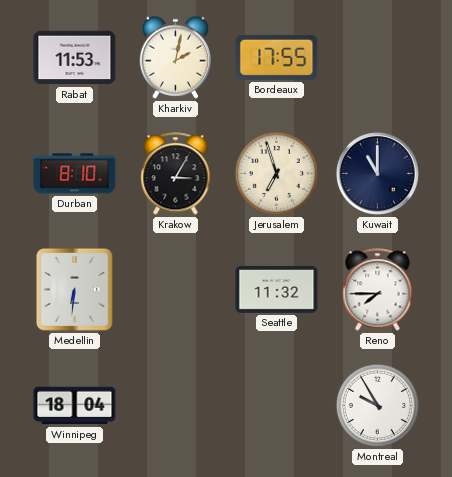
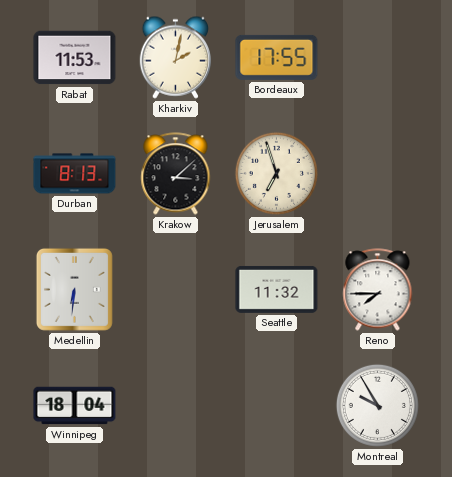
Durban: 8:10 -> 8:13 (75, 174)
Krakow: 3:05 -> 3:08 (176, 174)
Kuwait: 11:00 -> none (377, 173)
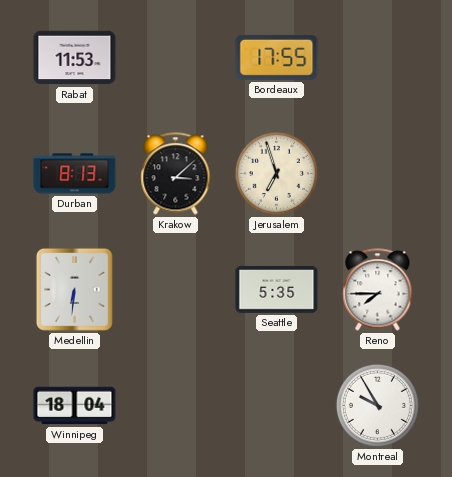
Kharkiv: 2:02 -> none (176, 57)
Seattle: 11:32 -> 5:35 (277, 289)
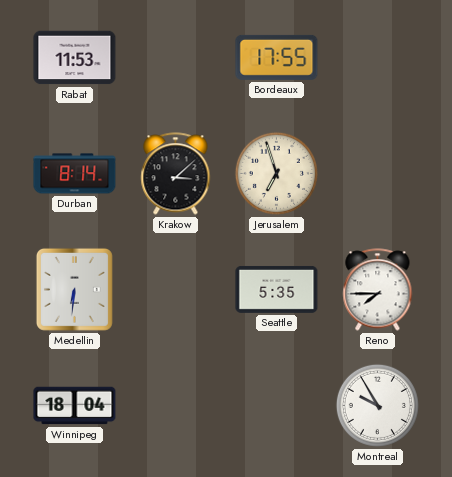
Durban: 8:13 -> 8:14 (75, 174)
